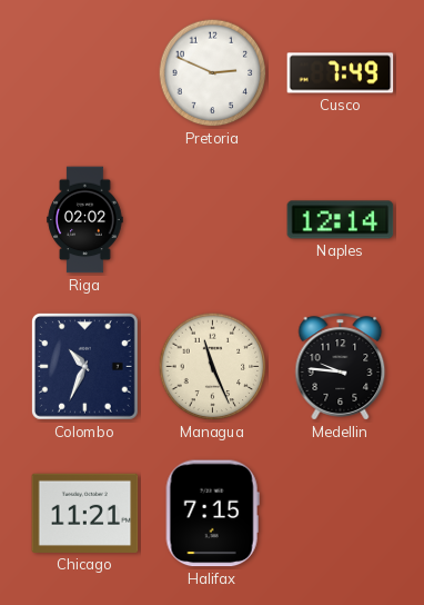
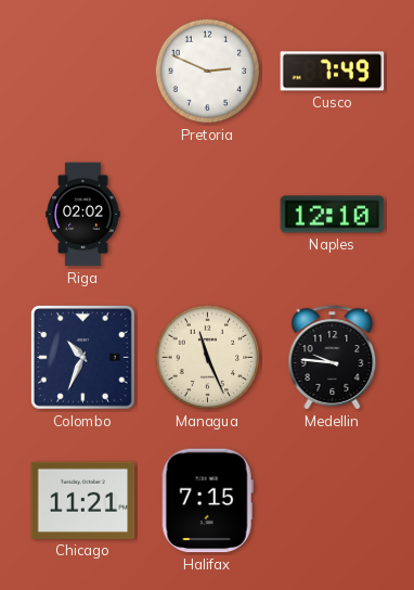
Naples: 12:14 -> 12:10 (333, 215)
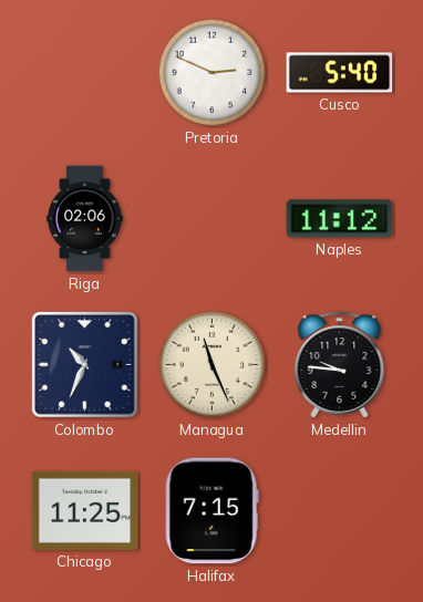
Cusco: 7:49 -> 5:40 (340, 73)
Riga: 02:02 -> 02:06 (85, 219)
Naples: 12:10 -> 11:12 (340, 219)
Chicago: 11:21 -> 11:25 (85, 510)
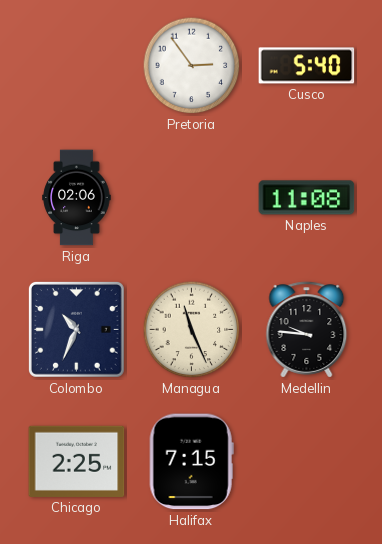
Pretoria: 2:49 -> 2:54 (192, 66)
Naples: 11:12 -> 11:08 (307, 198)
Chicago: 11:25 -> 2:25 (77, 461)
